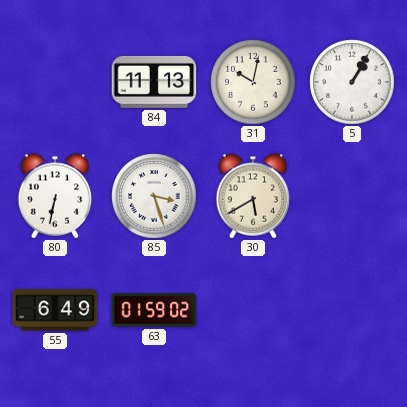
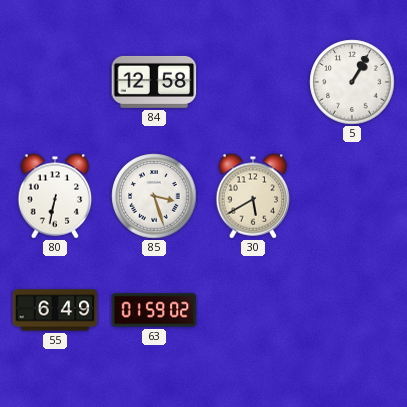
84: 11:13 -> 12:58 (154, 82)
31: 10:02 -> none (253, 82)
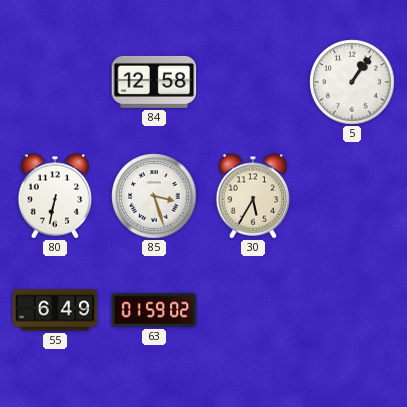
5: 1:05 -> 1:06 (352, 82)
30: 5:40 -> 5:35 (253, 196)
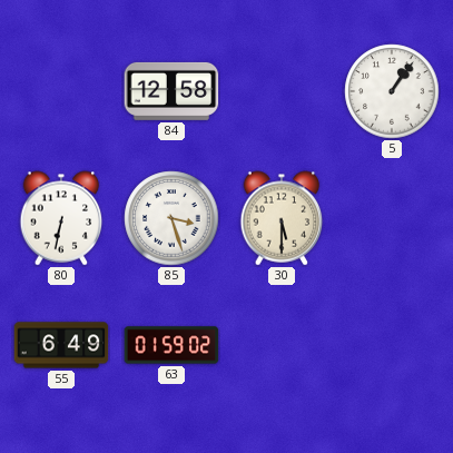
30: 5:35 -> 5:30 (282, 218)
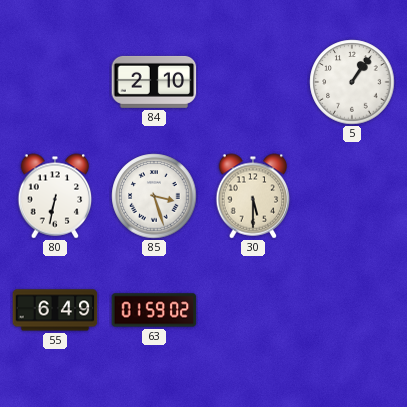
84: 12:58 -> 2:10 (154, 82)
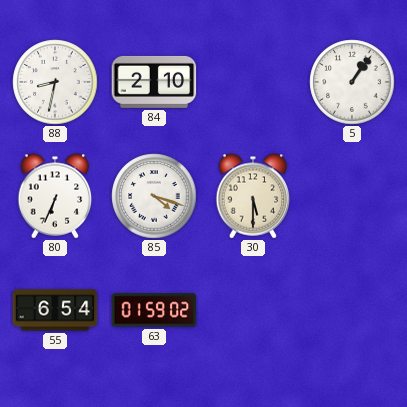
88: none -> 8:32 (55, 82)
80: 6:32 -> 6:34 (55, 196)
85: 3:27 -> 4:18 (154, 196)
55: 6:49 -> 6:54 (55, 310)
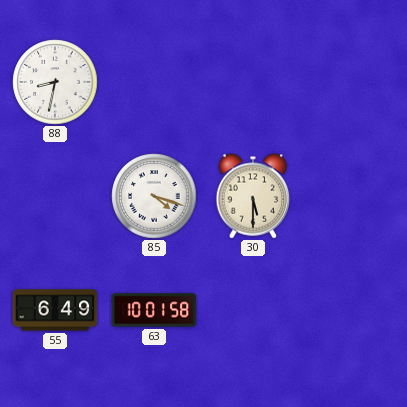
84: 2:10 -> none (154, 82)
5: 1:06 -> none (352, 82)
80: 6:34 -> none (55, 196)
55: 6:54 -> 6:49 (55, 310)
63: 01:59 -> 10:01 (154, 310)
